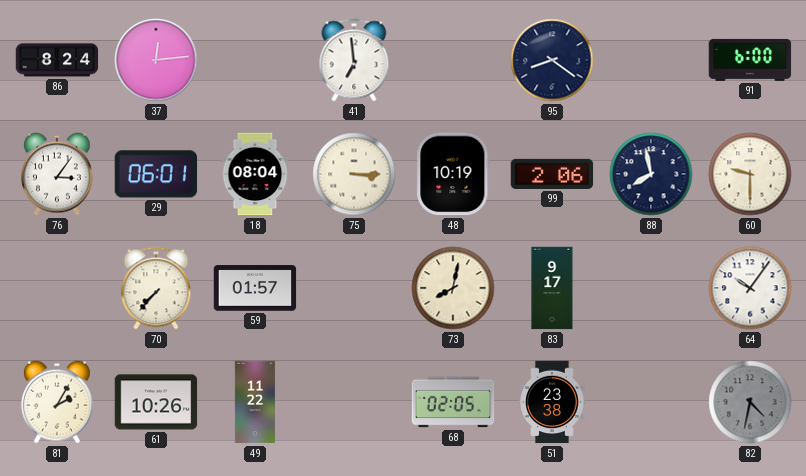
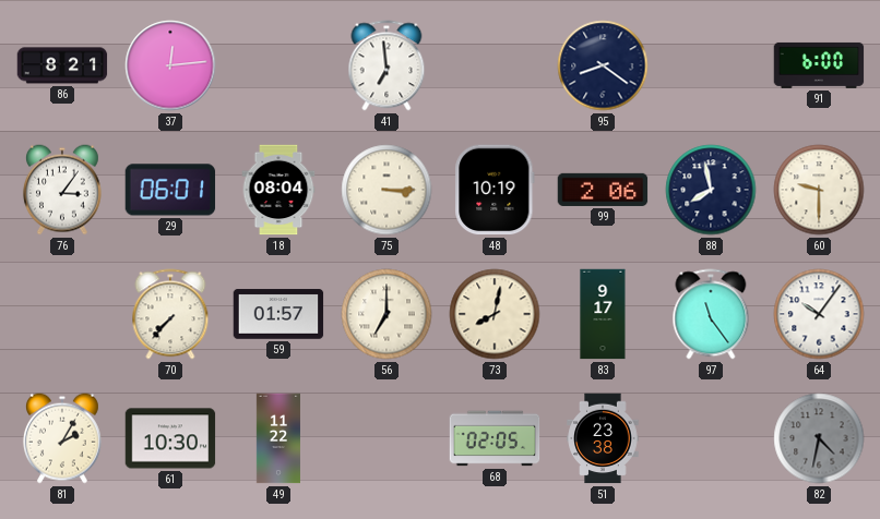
86: 8:24 -> 8:21 (62, 65)
56: none -> 7:00 (387, 314)
97: none -> 11:24 (711, 314)
61: 10:26 -> 10:30 (170, 438)
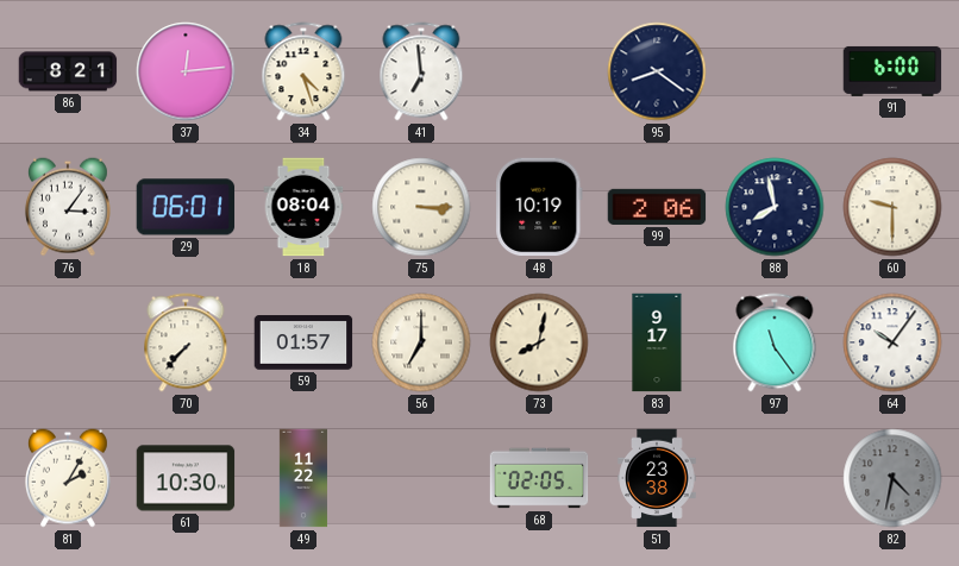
34: none -> 4:27 (303, 71)
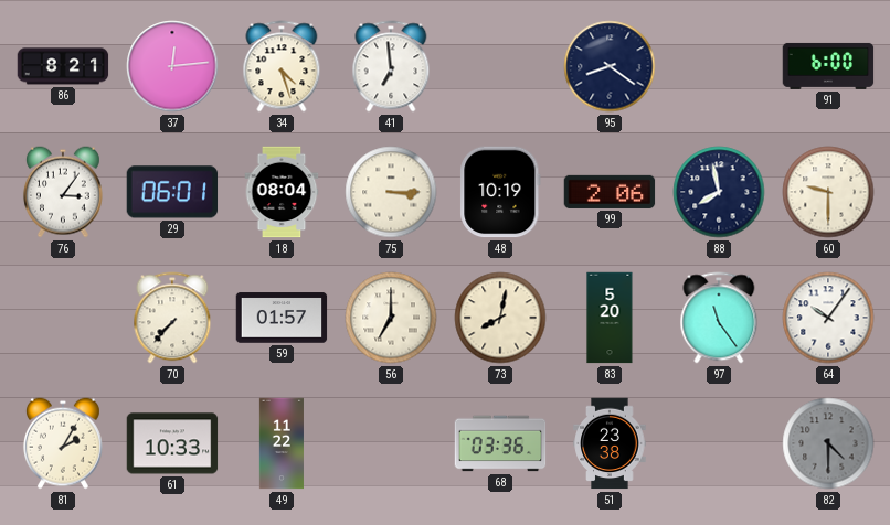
83: 9:17 -> 5:20 (610, 318)
61: 10:30 -> 10:33 (172, 443)
68: 02:05 -> 03:36 (500, 443)
82: 4:32 -> 4:30 (828, 443)
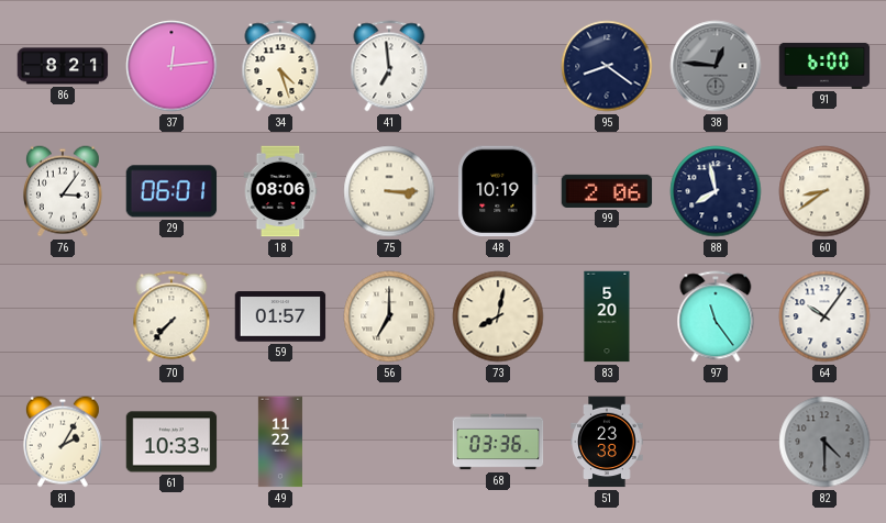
38: none -> 12:46 (716, 66)
18: 08:04 -> 08:06 (280, 191)
60: 9:30 -> 8:39 (824, 191)
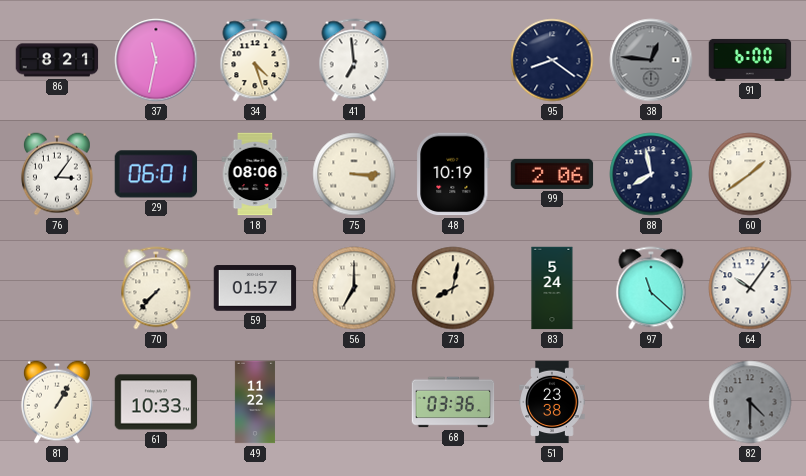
37: 12:14 -> 11:32 (156, 60)
60: 8:39 -> 1:39 (750, 174)
83: 5:20 -> 5:24 (552, 288)
97: 11:24 -> 11:22 (651, 288)
81: 2:05 -> 1:05 (57, 402)
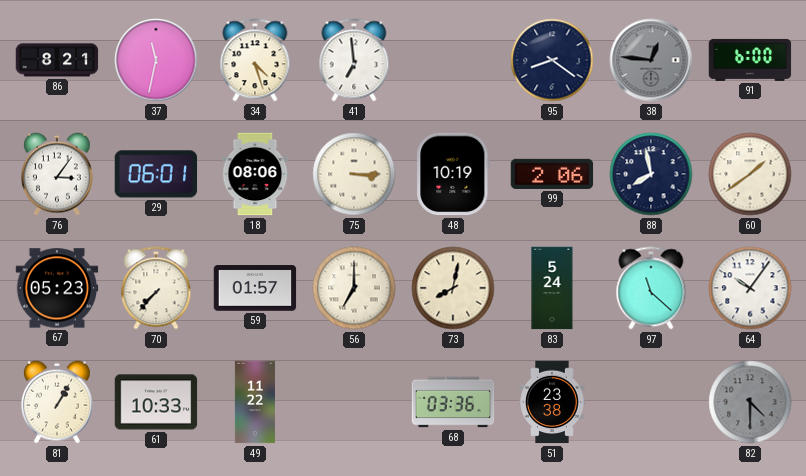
67: none -> 05:23 (57, 288)
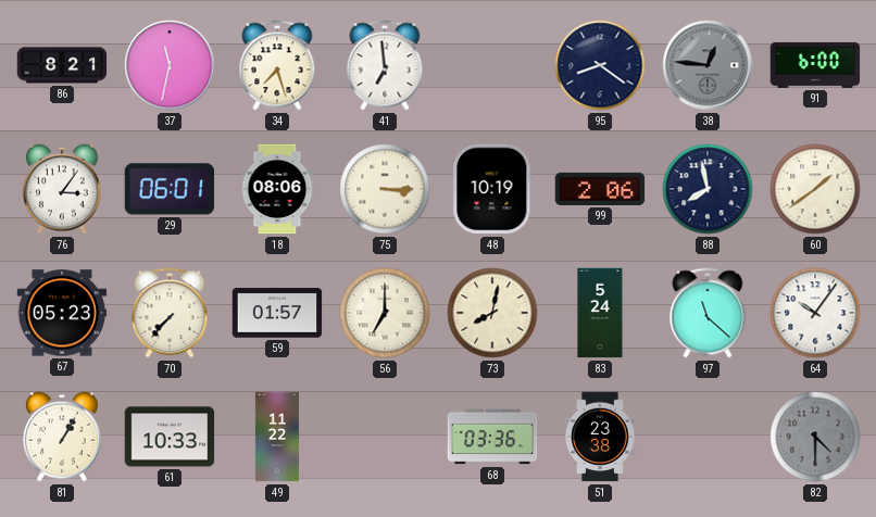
34: 4:27 -> 7:27 (277, 65)
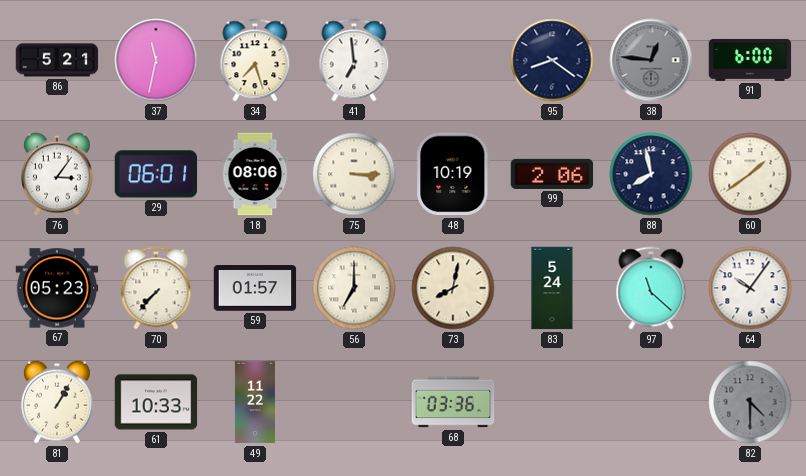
86: 8:21 -> 5:21 (57, 60)
51: 23:38 -> none (600, 437)
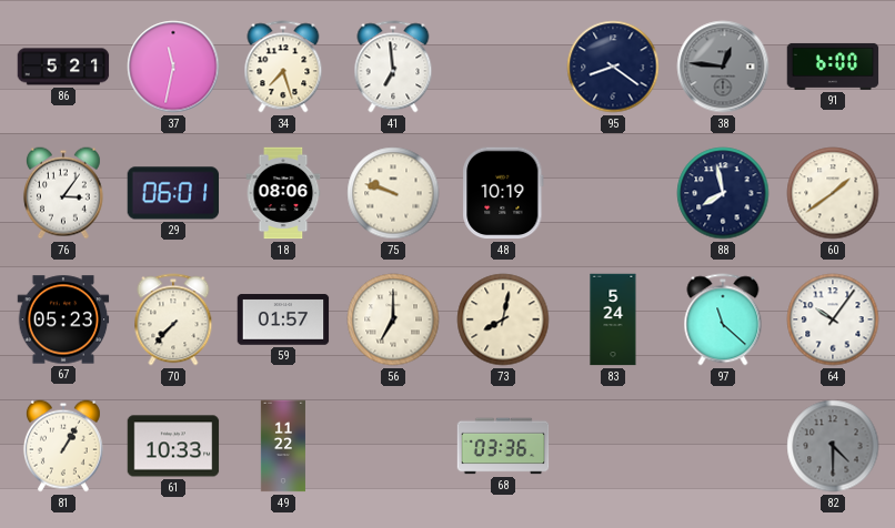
75: 3:15 -> 9:48 (393, 193)
99: 2:06 -> none (552, 174)
